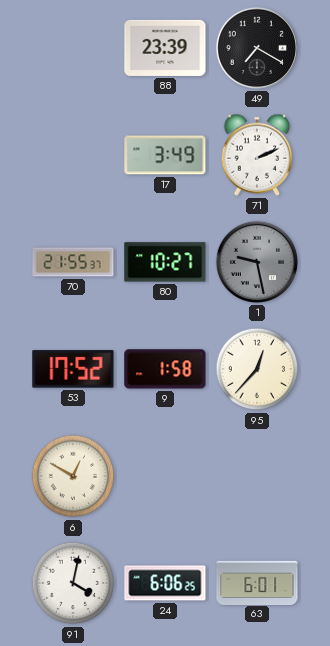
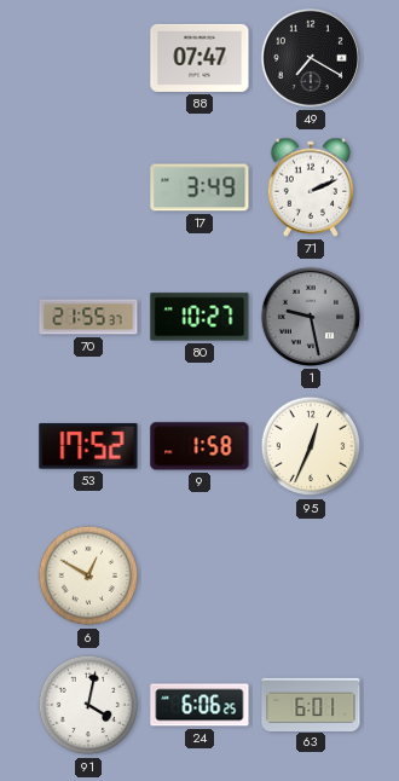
88: 23:39 -> 07:47 (199, 58)
95: 12:37 -> 12:34 (311, 446)
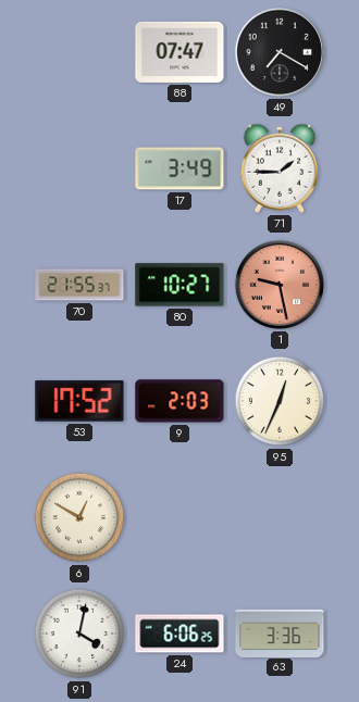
71: 2:11 -> 1:45 (280, 168)
1 dial: grey -> salmon (280, 285)
9: 1:58 -> 2:03 (179, 401)
63: 6:01 -> 3:36 (280, 632)
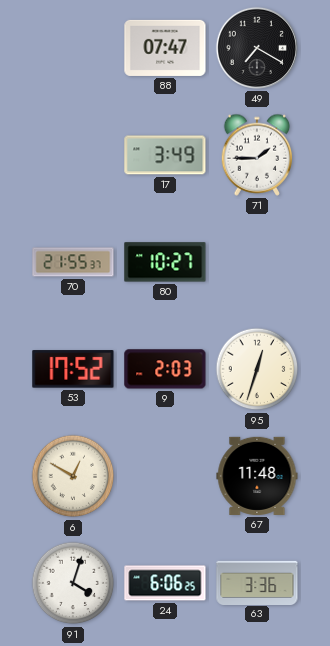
1: 9:28 -> none (280, 285)
95: 12:34 -> 12:33 (257, 369)
67: none -> 11:48 (257, 476)
91: 4:02 -> 4:03 (73, 583)
